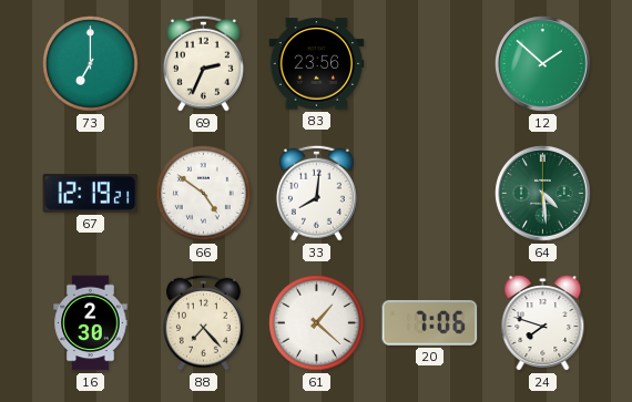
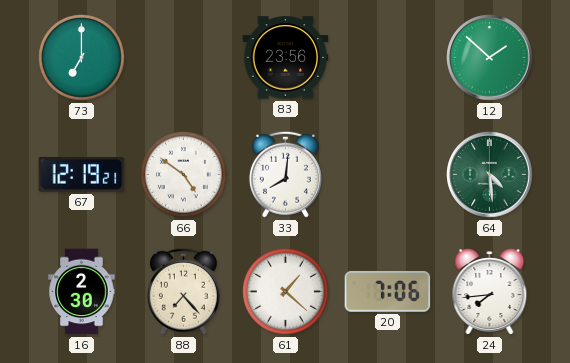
69: 2:34 -> none (203, 63)
24: 7:48 -> 7:44 (490, 292)
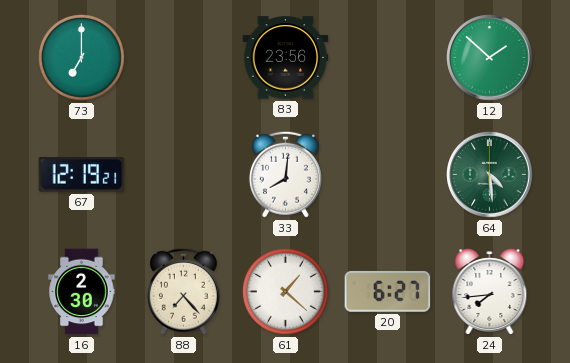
66: 4:51 -> none (184, 175)
20: 7:06 -> 6:27 (388, 291)
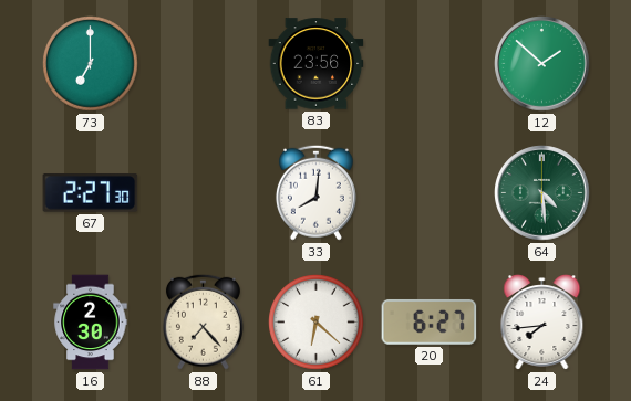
67: 12:19 -> 2:27 (91, 193)
61: 1:22 -> 6:22 (317, 323)
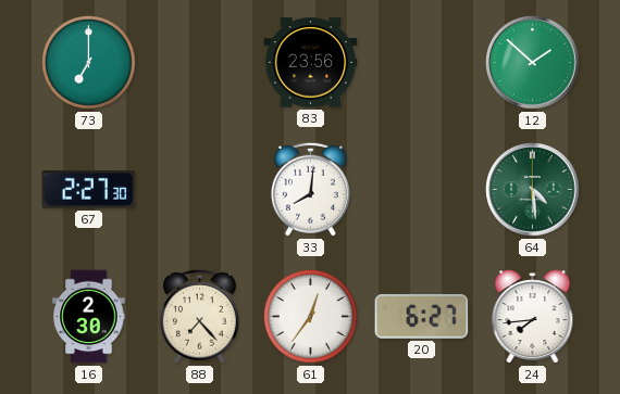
61: 6:22 -> 12:36 (311, 317)
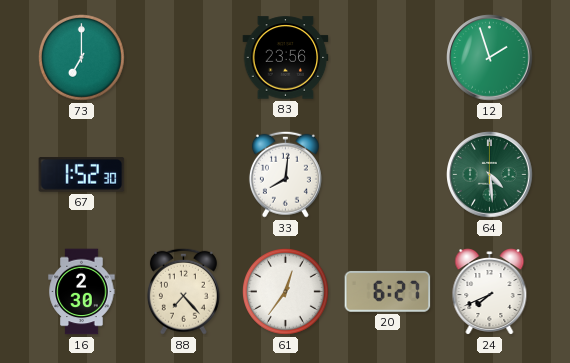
12: 1:52 -> 1:57 (490, 58)
67: 2:27 -> 1:52 (82, 175)
24: 7:44 -> 7:41 (490, 292)
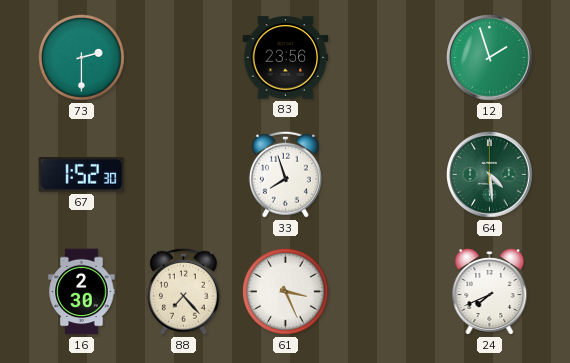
73: 7:00 -> 2:30 (82, 58)
33: 8:01 -> 7:57 (285, 174)
61: 12:36 -> 3:26 (286, 292)
20: 6:27 -> none (388, 291)
